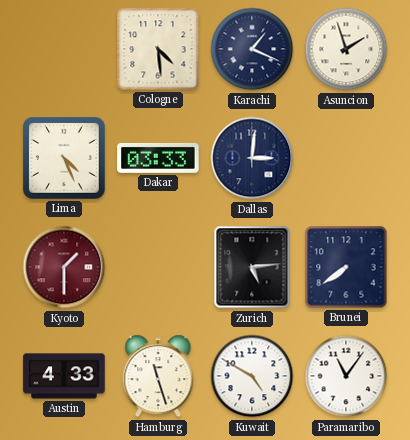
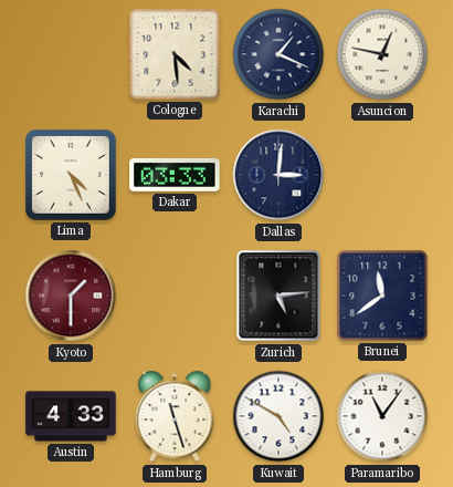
Asuncion: 1:57 -> 12:47 (382, 54)
Brunei: 7:39 -> 11:39 (382, 296)
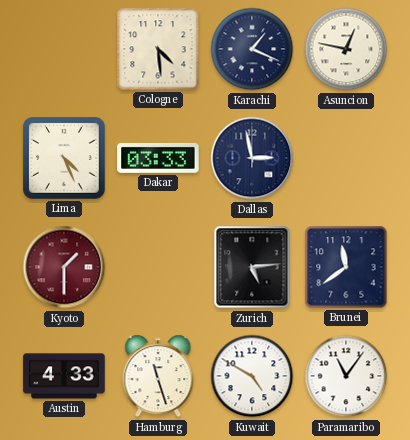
Dallas: 3:01 -> 2:58 (252, 158)
